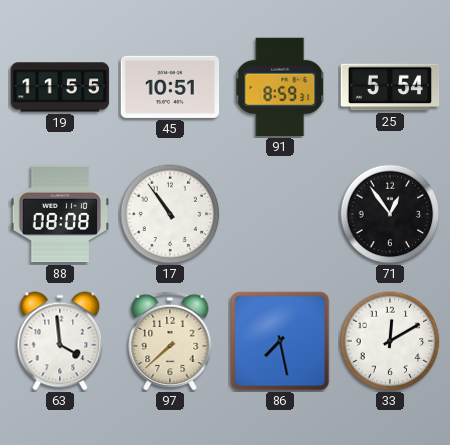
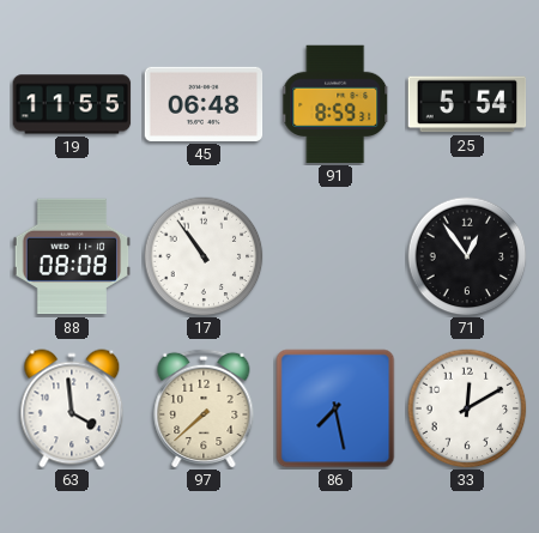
45: 10:51 -> 06:48 (204, 104)
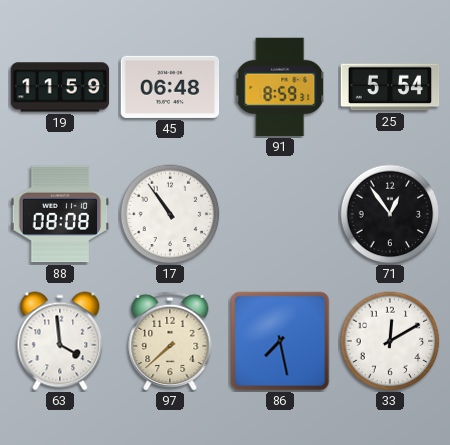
19: 11:55 -> 11:59 (60, 87)
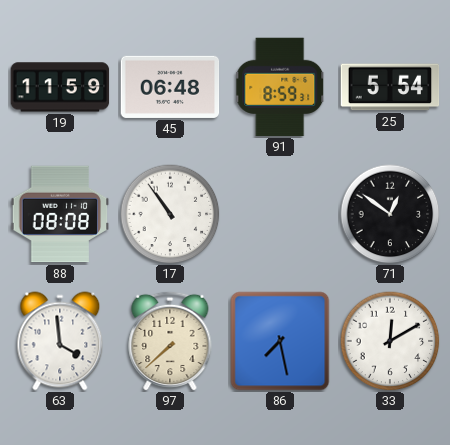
71: 12:54 -> 12:51 (390, 214)
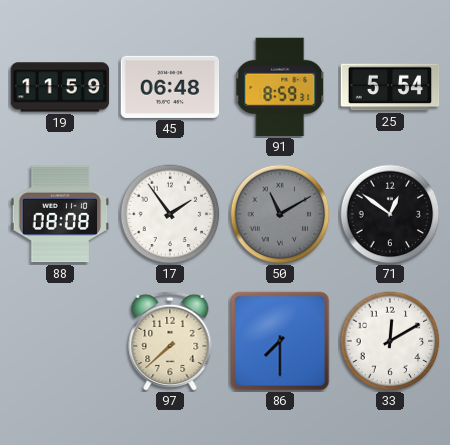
17: 10:54 -> 1:54 (170, 214)
50: none -> 11:10 (280, 214)
63: 3:59 -> none (60, 341)
86: 7:28 -> 7:30 (280, 341)
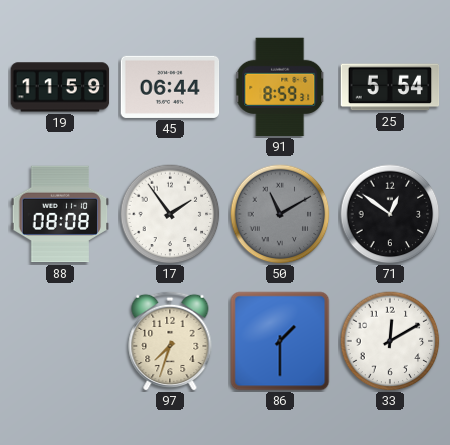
45: 06:48 -> 06:44 (170, 87)
97: 7:38 -> 7:33 (170, 341)
86: 7:30 -> 1:30 (280, 341)
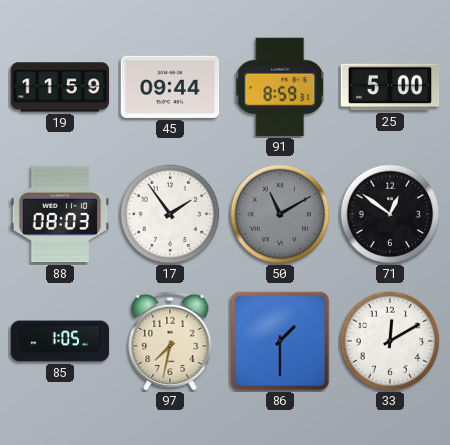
45: 06:44 -> 09:44 (170, 87)
25: 5:54 -> 5:00 (390, 87)
88: 08:08 -> 08:03 (60, 214)
85: none -> 1:05 (60, 341)
97: 7:33 -> 7:32 (170, 341)
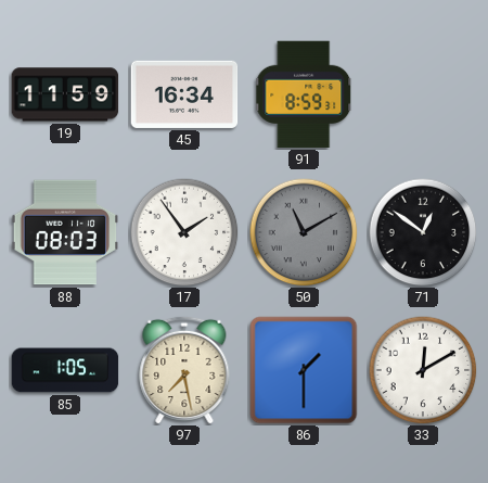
45: 09:44 -> 16:34 (184, 94)
25: 5:00 -> none (390, 87)
97: 7:32 -> 7:28 (184, 370)
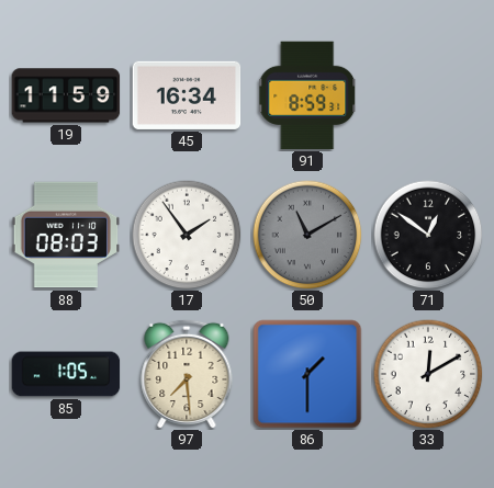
97: 7:28 -> 7:29 (187, 374)
